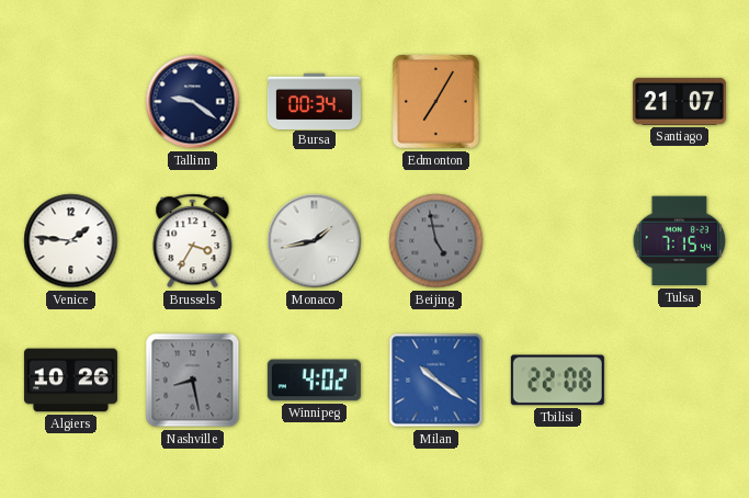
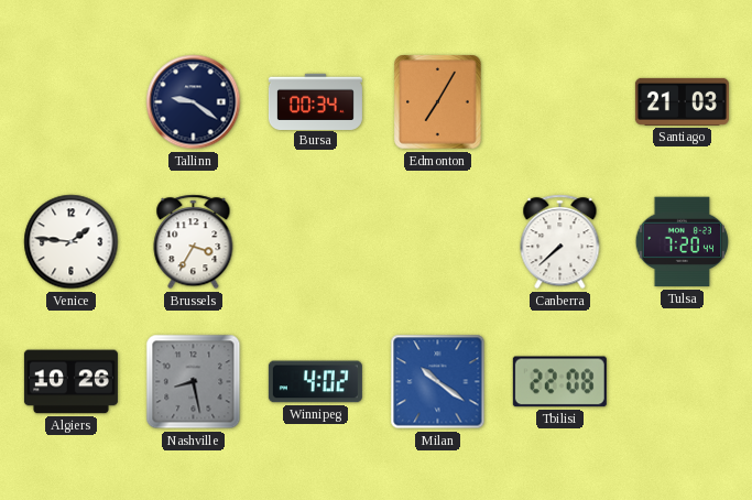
Santiago: 21:07 -> 21:03 (682, 101)
Monaco: 1:43 -> none (315, 241)
Beijing: 4:58 -> none (436, 241)
Canberra: none -> 7:38 (560, 242)
Tulsa: 7:15 -> 7:20 (682, 242)
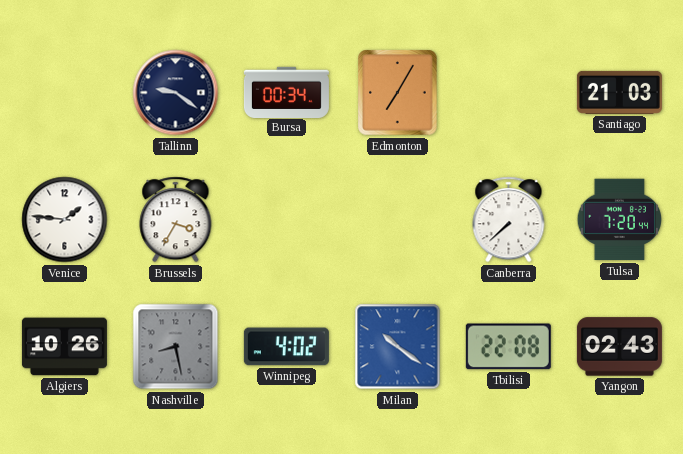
Yangon: none -> 02:43 (619, 347)
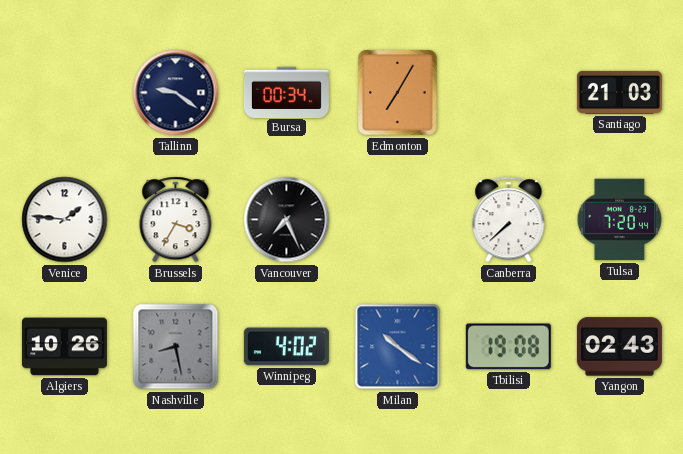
Vancouver: none -> 7:26 (287, 220)
Tbilisi: 22:08 -> 19:08 (508, 347)
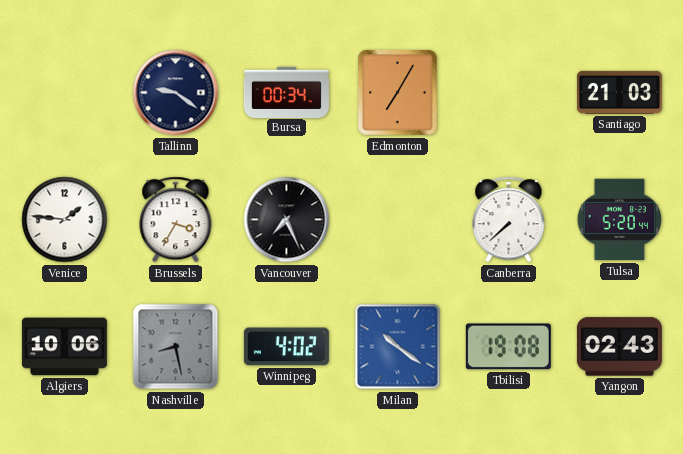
Tulsa: 7:20 -> 5:20 (619, 220)
Algiers: 10:26 -> 10:06 (64, 347)
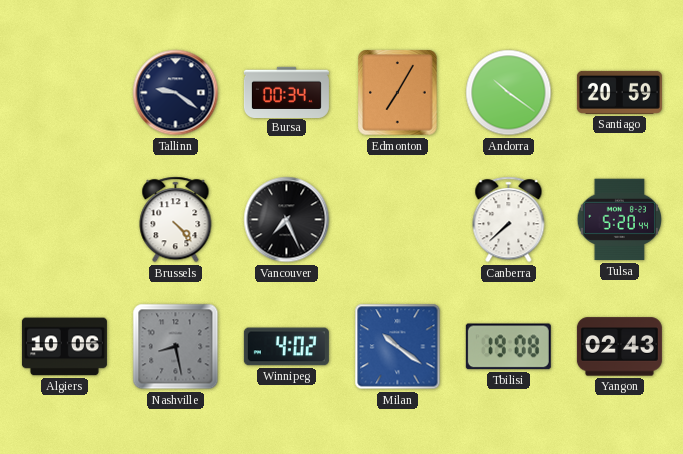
Andorra: none -> 10:21 (509, 93)
Santiago: 21:03 -> 20:59 (619, 92)
Venice: 1:46 -> none (65, 220)
Brussels: 3:35 -> 4:23 (176, 220)
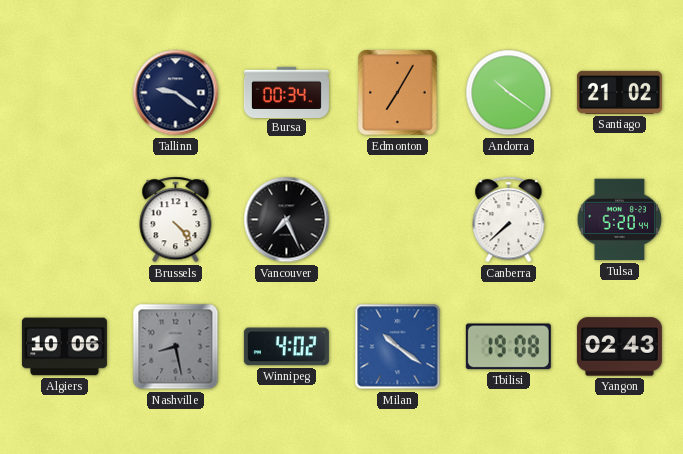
Santiago: 20:59 -> 21:02 (619, 92)
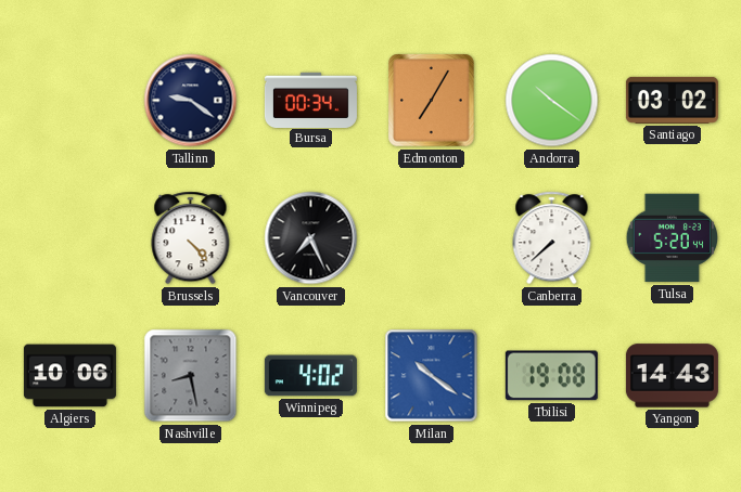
Santiago: 21:02 -> 03:02 (672, 100)
Yangon: 02:43 -> 14:43 (672, 376)
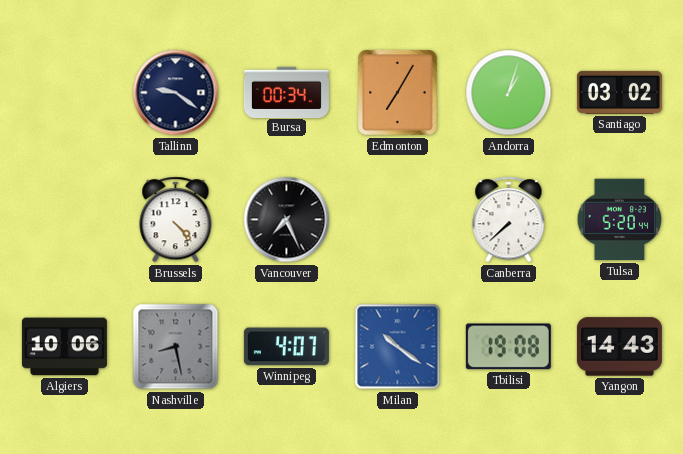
Andorra: 10:21 -> 1:03 (509, 93)
Winnipeg: 4:02 -> 4:07 (286, 347)
